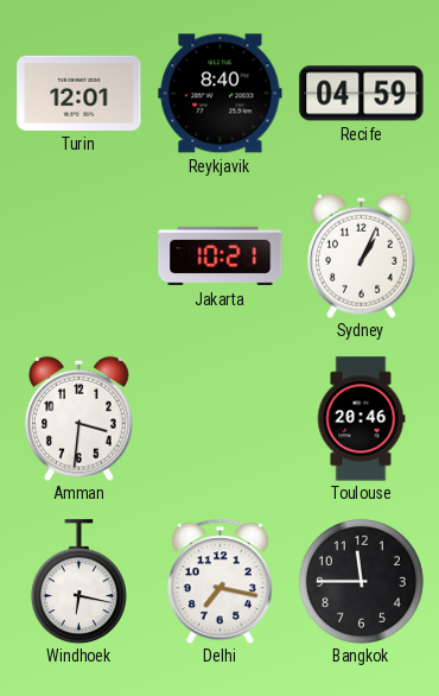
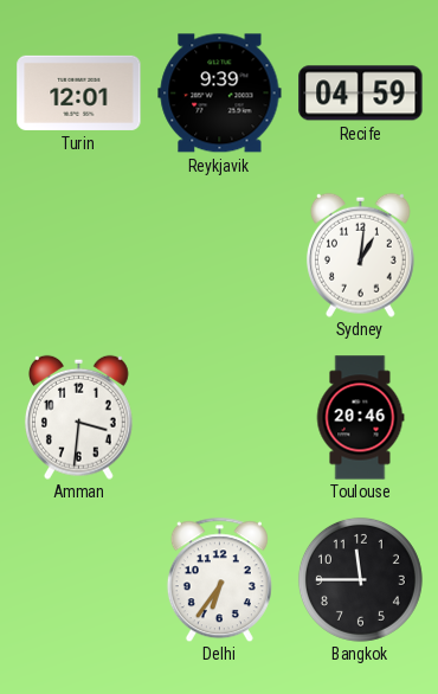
Reykjavik: 8:40 -> 9:39 (220, 94)
Jakarta: 10:21 -> none (221, 257)
Sydney: 1:04 -> 1:01 (360, 255)
Windhoek: 6:17 -> none (78, 582)
Delhi: 7:17 -> 6:36 (219, 579)
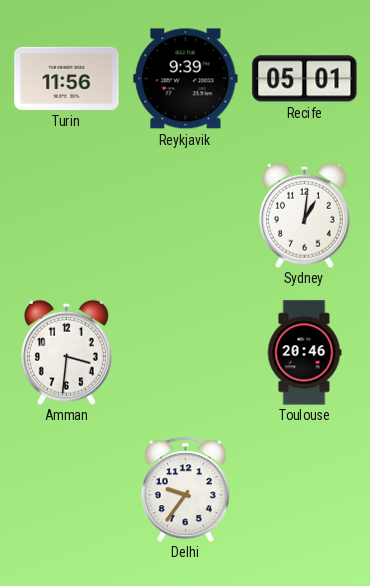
Turin: 12:01 -> 11:56 (67, 78)
Recife: 04:59 -> 05:01 (305, 79)
Delhi: 6:36 -> 9:36 (185, 489)
Bangkok: 11:45 -> none (360, 579)
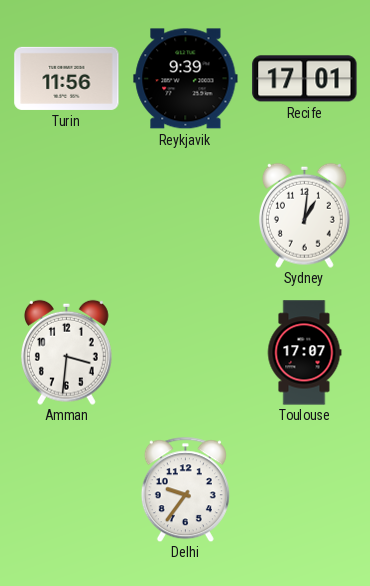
Recife: 05:01 -> 17:01 (305, 79)
Toulouse: 20:46 -> 17:07 (304, 353)
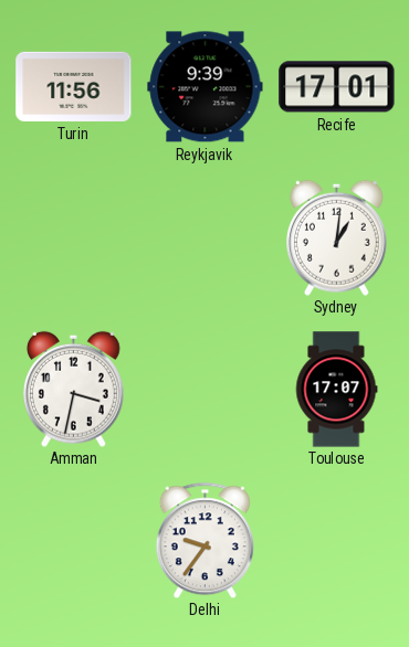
Amman: 3:31 -> 3:32 (73, 389)
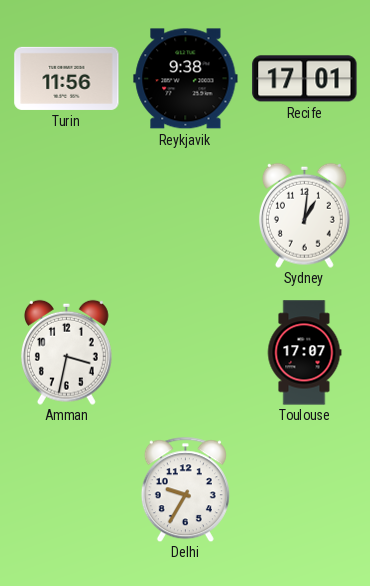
Reykjavik: 9:39 -> 9:38 (186, 79)
Delhi: 9:36 -> 9:35 (185, 489)
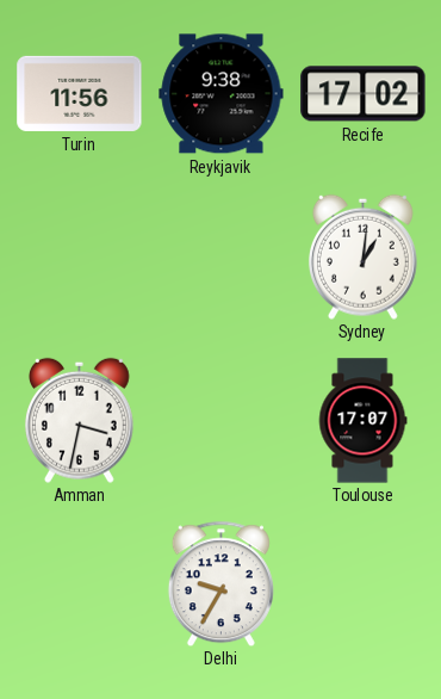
Recife: 17:01 -> 17:02 (364, 94)
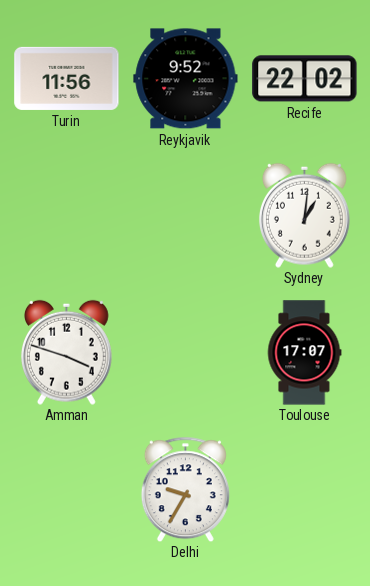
Reykjavik: 9:38 -> 9:52 (186, 79)
Recife: 17:02 -> 22:02 (305, 79)
Amman: 3:32 -> 3:48 (66, 352)
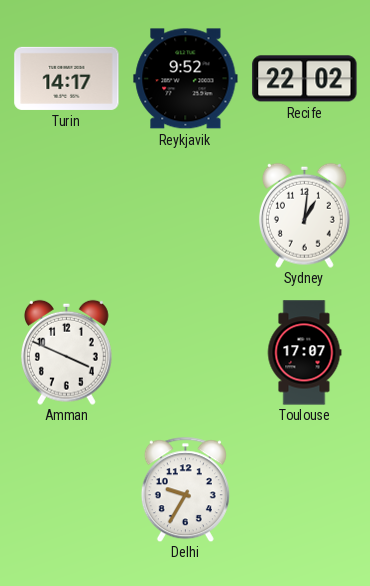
Turin: 11:56 -> 14:17 (67, 78)
Amman: 3:48 -> 3:49 (66, 352)
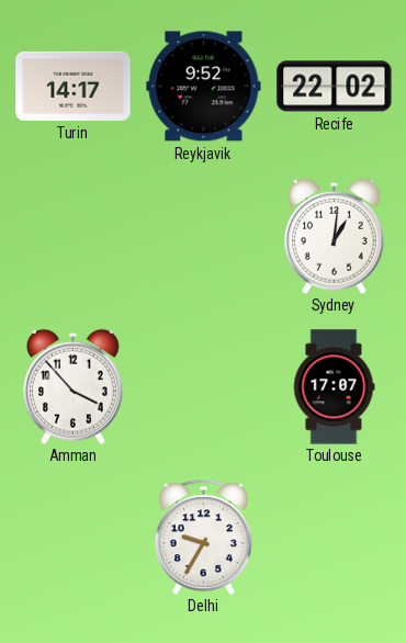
Amman: 3:49 -> 3:53 (72, 386)
